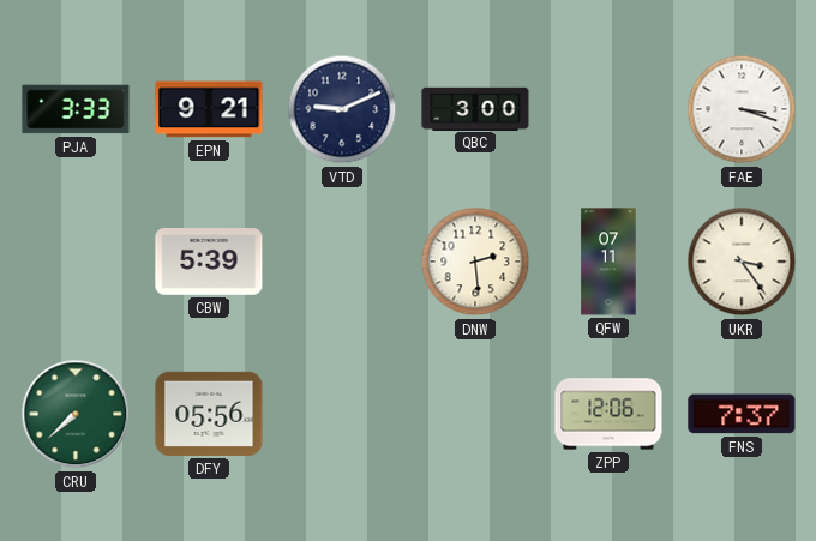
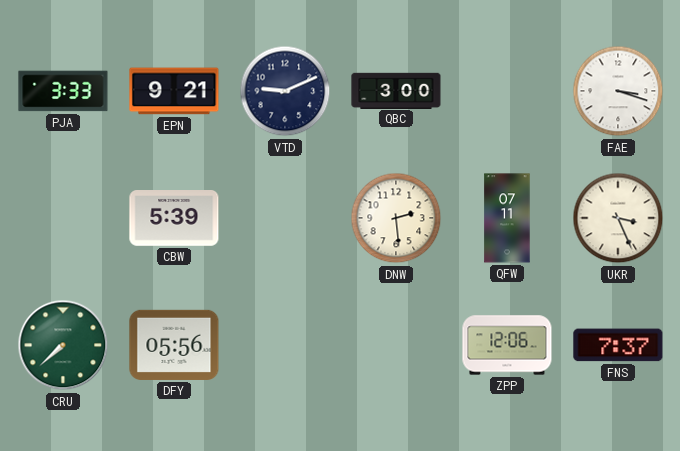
UKR: 3:24 -> 3:26 (618, 218)
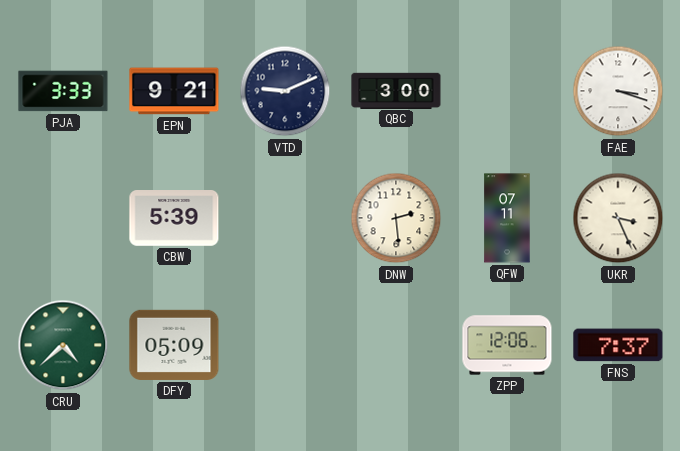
CRU: 7:38 -> 4:38 (63, 345)
DFY: 05:56 -> 05:09 (174, 345)
